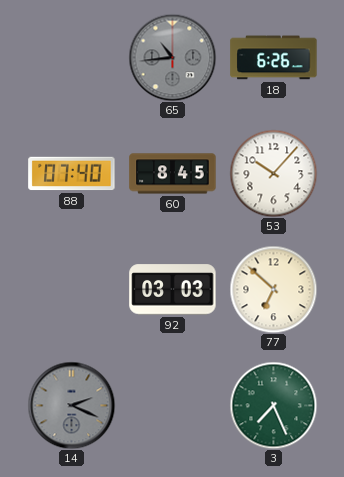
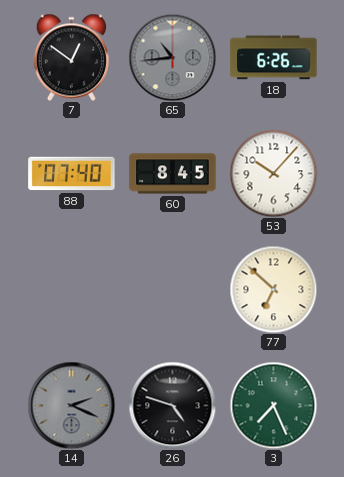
7: none -> 12:51 (71, 57)
92: 03:03 -> none (173, 290)
26: none -> 4:48 (172, 405)
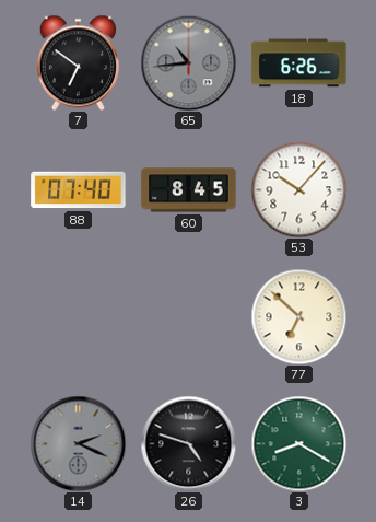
7: 12:51 -> 6:51 (78, 62)
3: 7:26 -> 8:20 (298, 443)
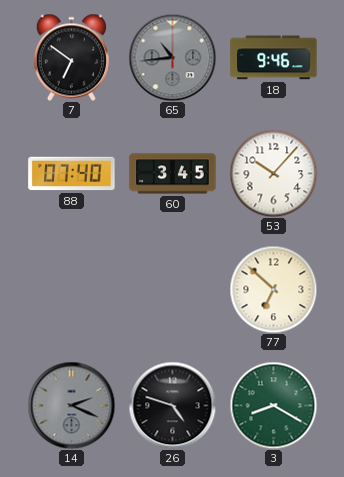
18: 6:26 -> 9:46 (274, 58)
60: 8:45 -> 3:45 (173, 174)
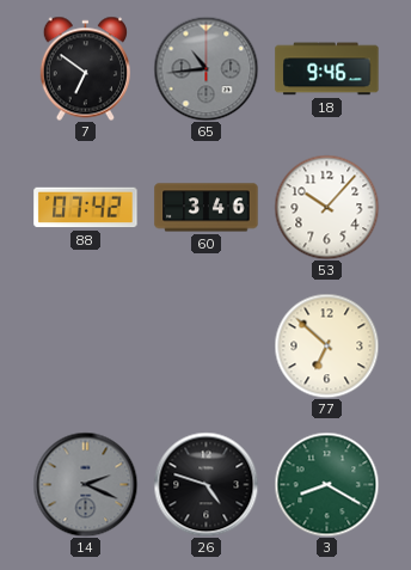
88: 07:40 -> 07:42 (86, 208)
60: 3:45 -> 3:46 (207, 208)
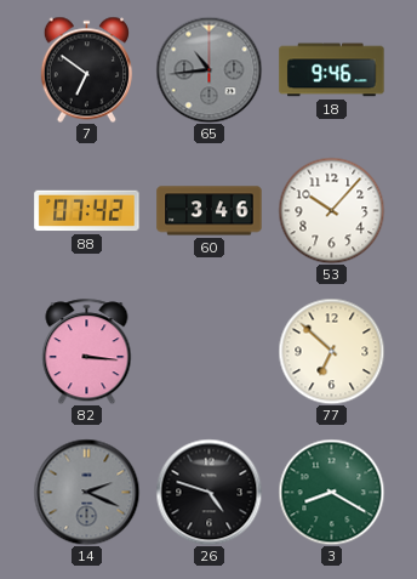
82: none -> 3:16 (87, 351)
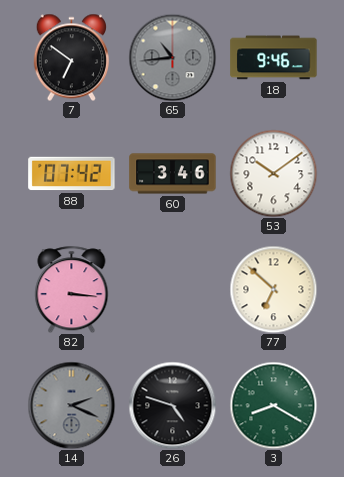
53: 10:07 -> 10:09 (273, 173)
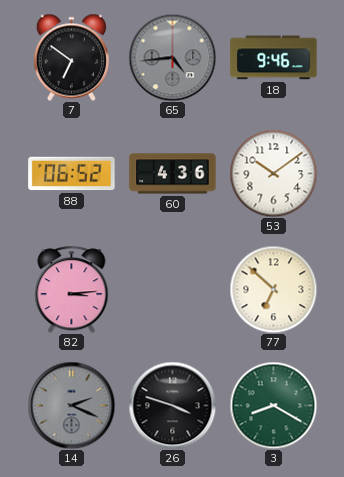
65: 10:44 -> 4:44 (172, 57)
88: 07:42 -> 06:52 (72, 174)
60: 3:46 -> 4:36 (173, 174)
82: 3:16 -> 3:14 (72, 289)
26: 4:48 -> 3:48 (172, 405)
